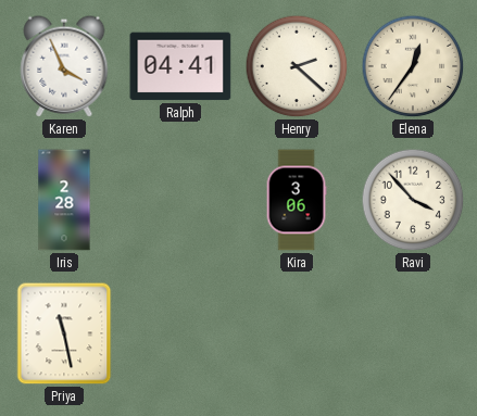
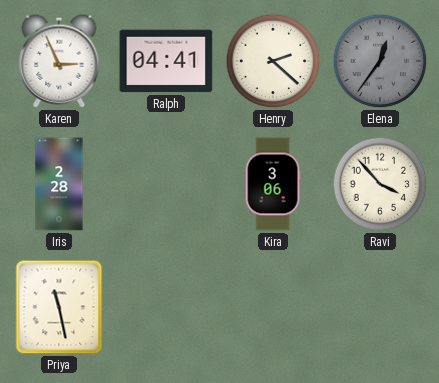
Karen: 3:56 -> 2:56 (59, 61)
Elena dial: cream -> grey (380, 61)
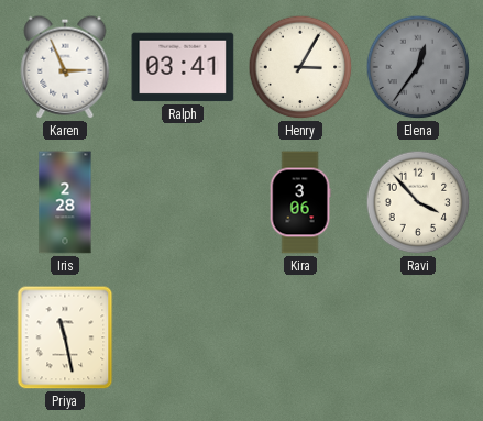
Ralph: 04:41 -> 03:41 (183, 67)
Henry: 2:22 -> 3:05 (300, 67)
